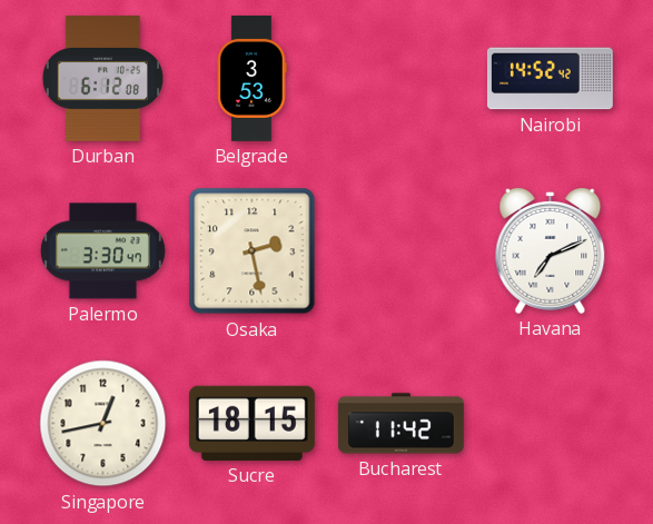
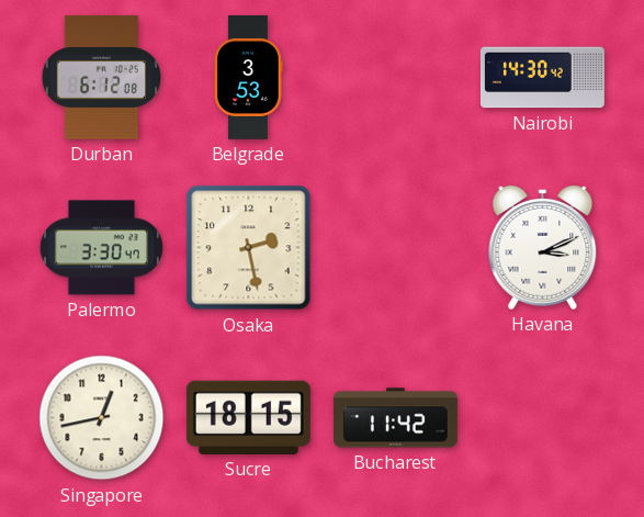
Nairobi: 14:52 -> 14:30 (542, 78)
Havana: 7:11 -> 3:11 (543, 247)
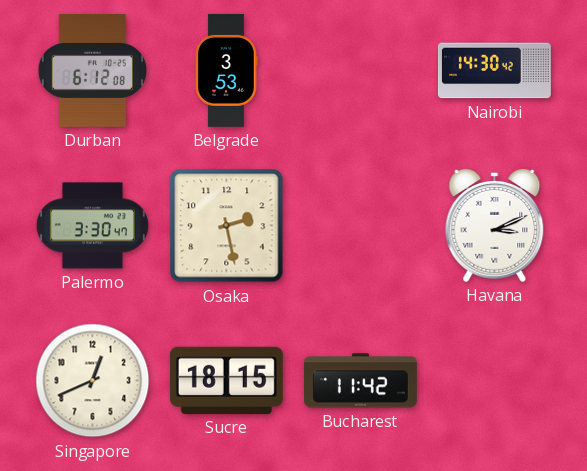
Singapore: 12:43 -> 12:41 (93, 381)
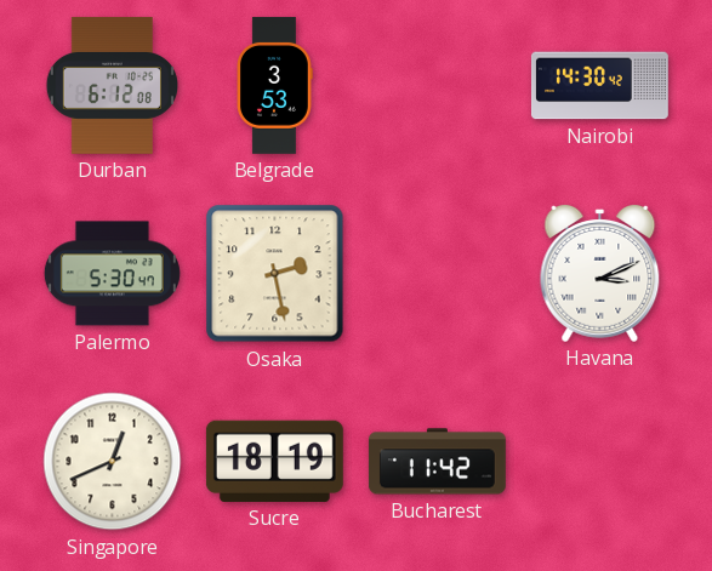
Palermo: 3:30 -> 5:30 (112, 274)
Sucre: 18:15 -> 18:19 (274, 461)
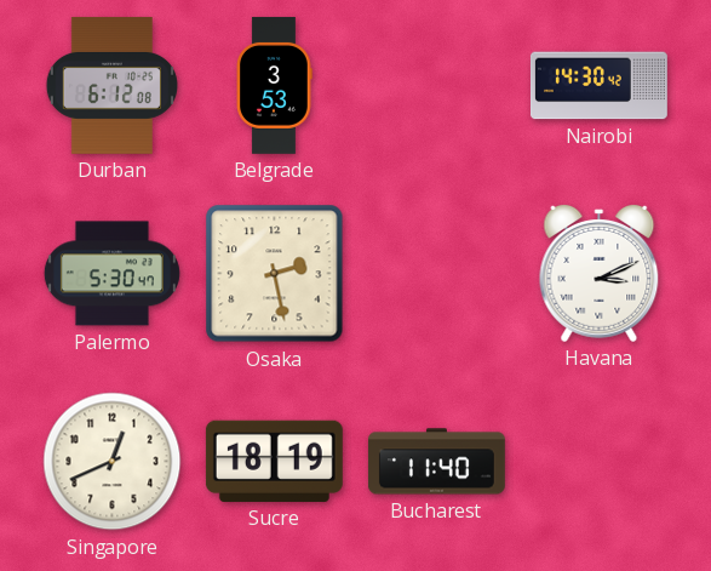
Bucharest: 11:42 -> 11:40 (436, 462)
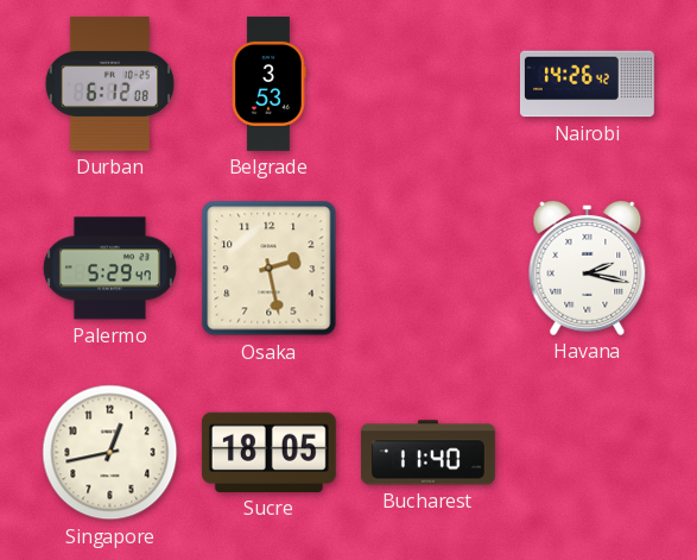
Nairobi: 14:30 -> 14:26 (587, 84)
Palermo: 5:30 -> 5:29 (109, 269)
Havana: 3:11 -> 2:17 (588, 268)
Singapore: 12:41 -> 12:43 (110, 453)
Sucre: 18:19 -> 18:05 (268, 452)
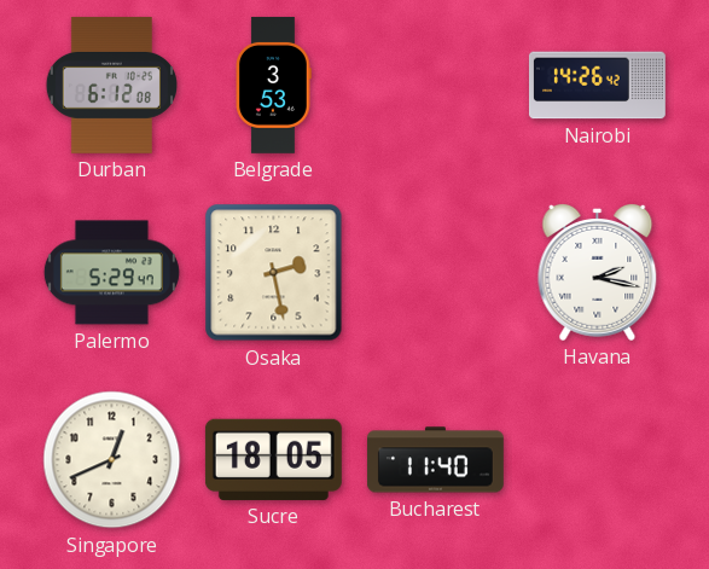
Singapore: 12:43 -> 12:41 (112, 460)
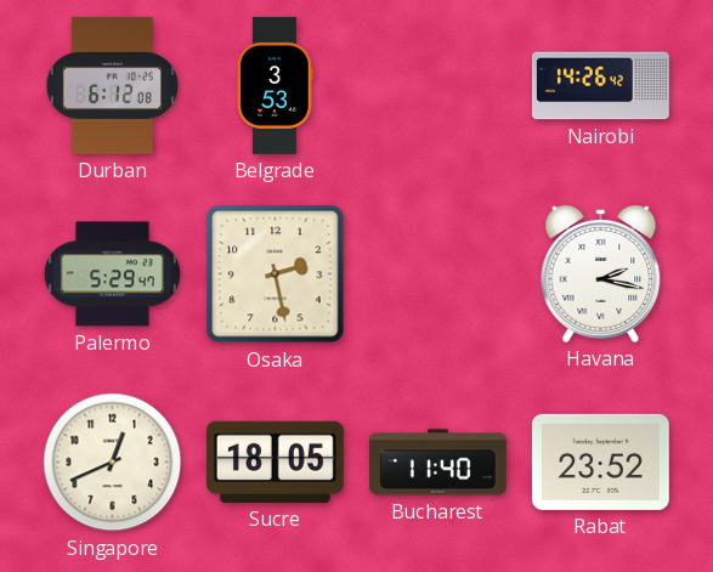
Rabat: none -> 23:52 (600, 461)
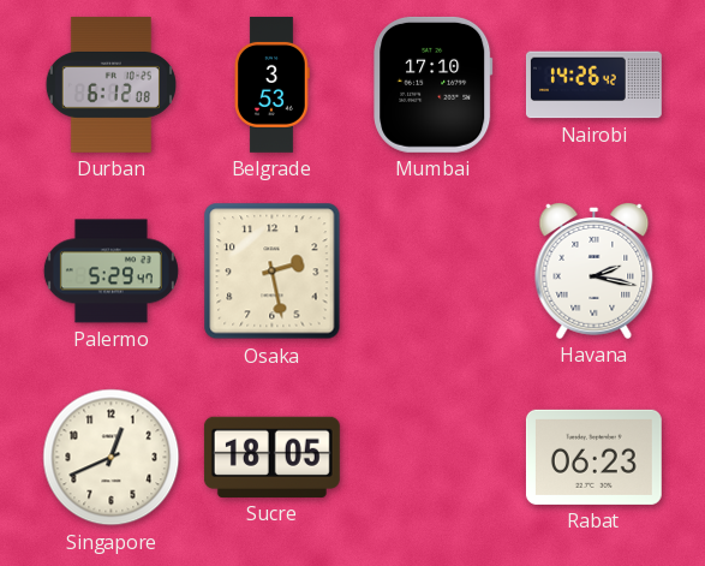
Mumbai: none -> 17:10 (434, 84)
Bucharest: 11:40 -> none (437, 463)
Rabat: 23:52 -> 06:23 (593, 457)
